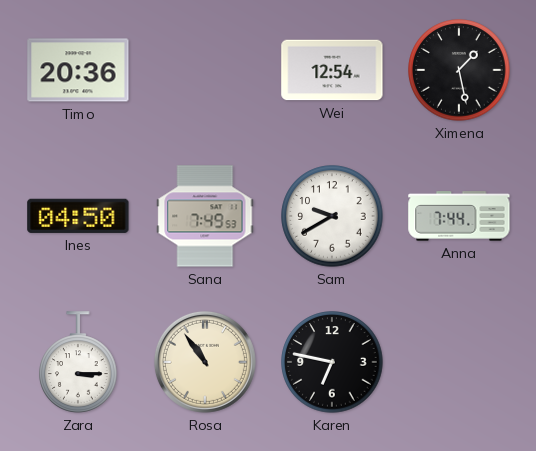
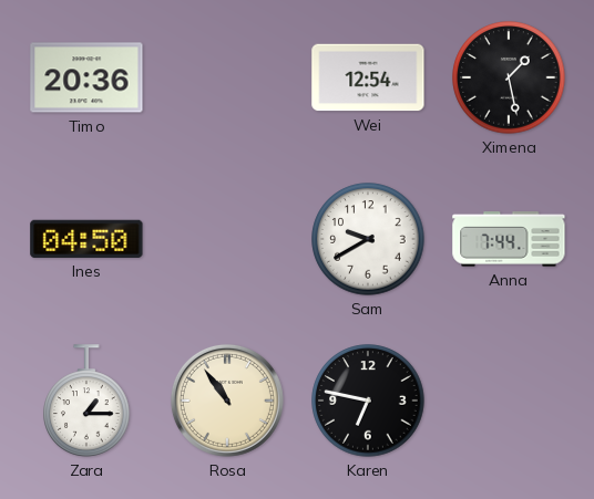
Sana: 7:49 -> none (205, 216)
Zara: 3:15 -> 1:15 (86, 401)
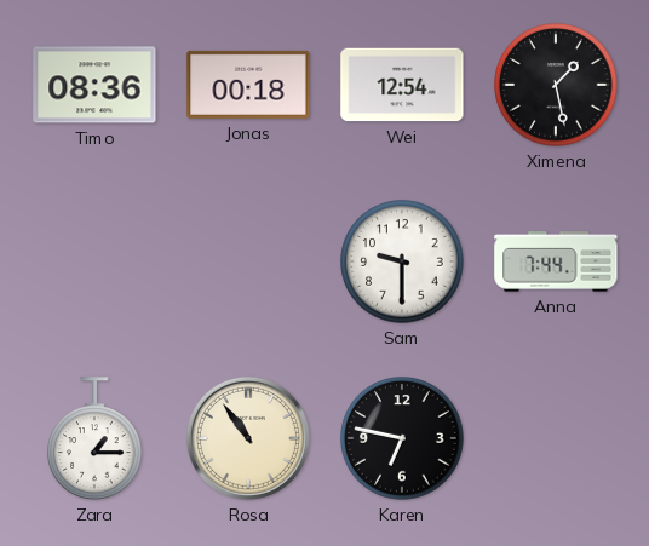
Timo: 20:36 -> 08:36 (94, 85)
Jonas: none -> 00:18 (248, 85)
Ines: 04:50 -> none (86, 239)
Sam: 9:40 -> 9:30 (402, 261)
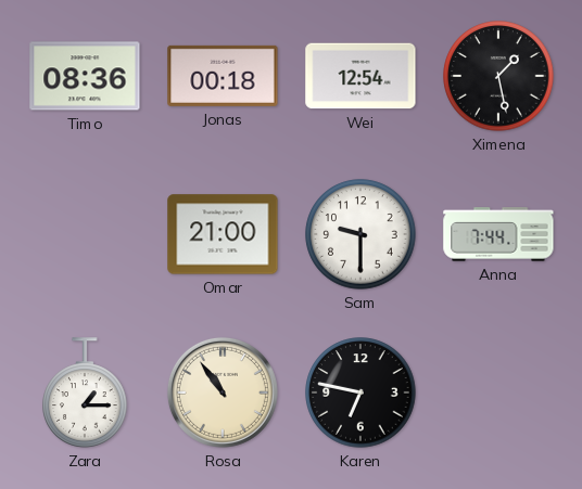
Omar: none -> 21:00 (223, 234)
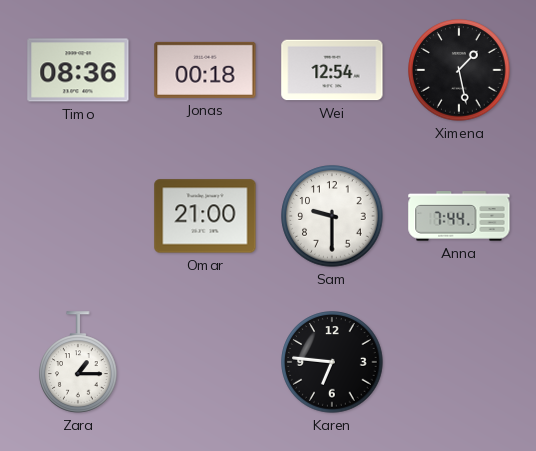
Rosa: 10:54 -> none (223, 393)
Karen: 6:47 -> 6:46 (332, 362)
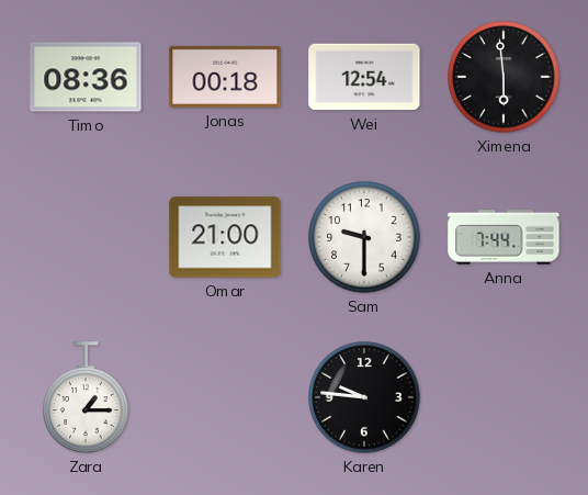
Ximena: 1:28 -> 5:59 (504, 77)
Karen: 6:46 -> 9:46 (364, 397)
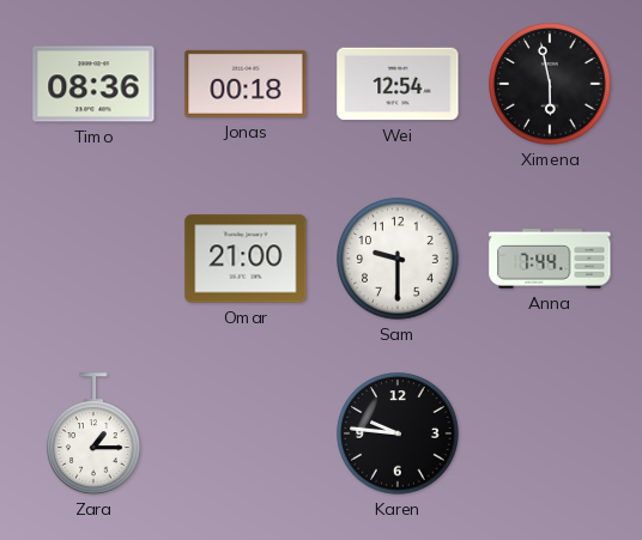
Ximena: 5:59 -> 5:58 (550, 84)
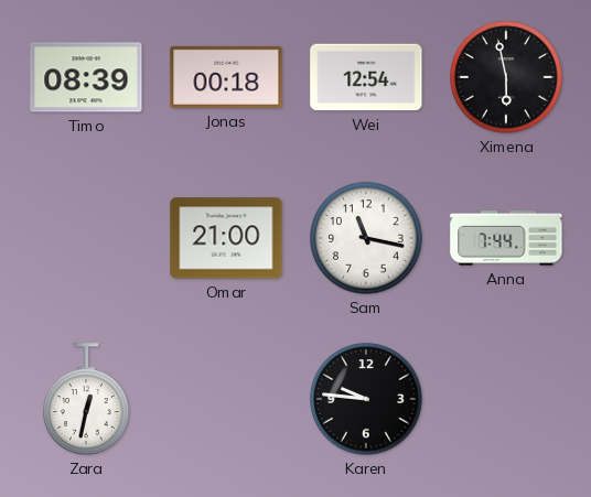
Timo: 08:36 -> 08:39 (86, 77)
Sam: 9:30 -> 11:17 (366, 238)
Zara: 1:15 -> 12:32 (86, 399)
